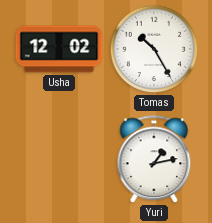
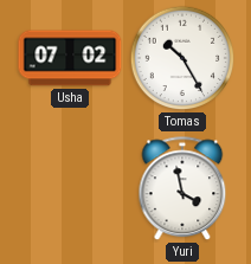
Usha: 12:02 -> 07:02 (70, 58)
Yuri: 1:13 -> 3:58 (182, 189)
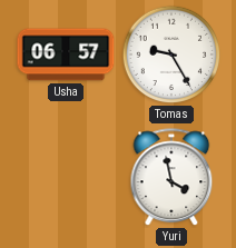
Usha: 07:02 -> 06:57 (66, 54)
Tomas: 10:25 -> 9:25 (171, 54)
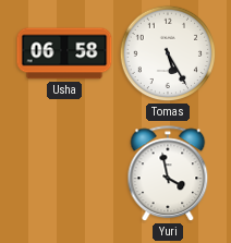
Usha: 06:57 -> 06:58 (64, 53)
Tomas: 9:25 -> 5:25 (168, 53)
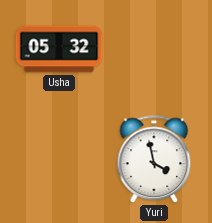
Usha: 06:58 -> 05:32 (59, 49)
Tomas: 5:25 -> none (168, 53)
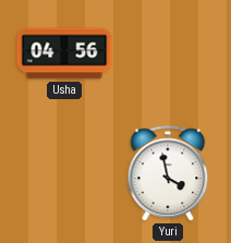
Usha: 05:32 -> 04:56 (64, 53)
